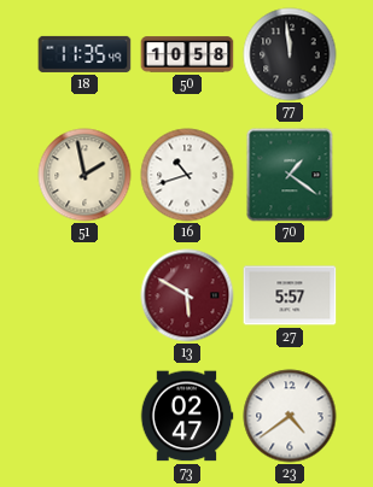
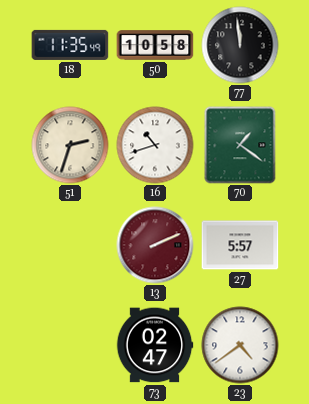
51: 1:58 -> 2:33 (70, 145)
13: 5:50 -> 2:11 (155, 245)
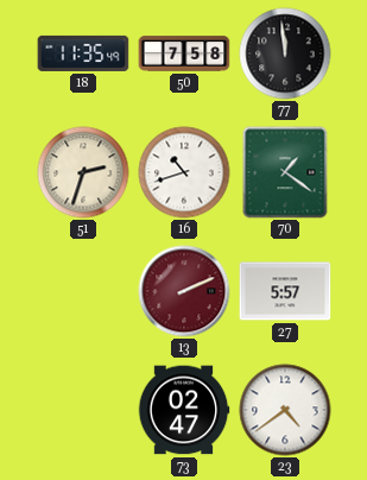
50: 10:58 -> 7:58 (184, 53)
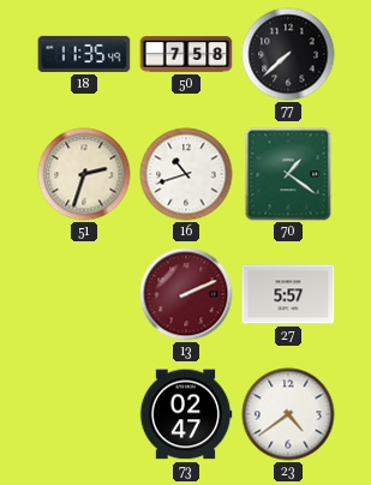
77: 11:59 -> 7:38 (288, 54)
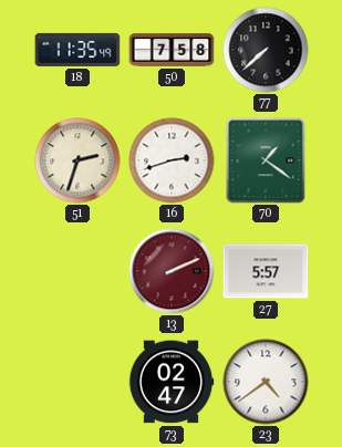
16: 10:42 -> 2:42 (172, 160)
